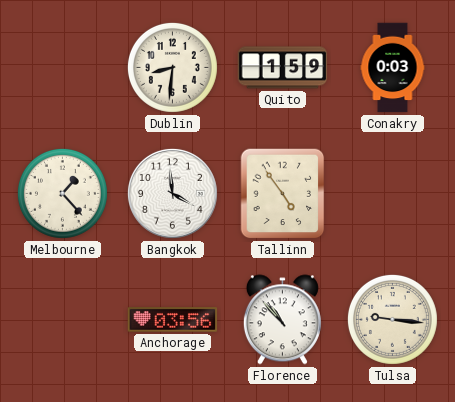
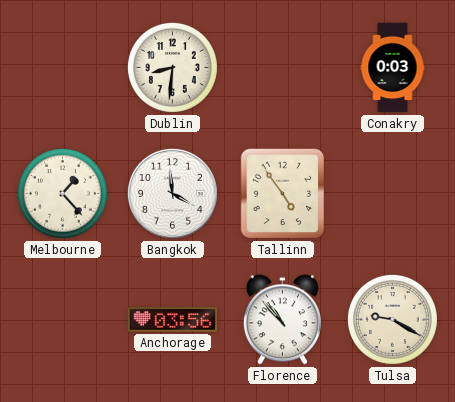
Quito: 1:59 -> none (283, 68)
Tulsa: 9:16 -> 9:20 (392, 319)
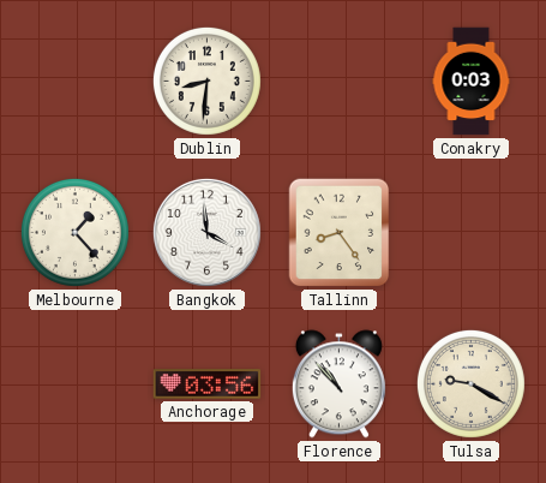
Tallinn: 4:54 -> 8:24 (340, 233)
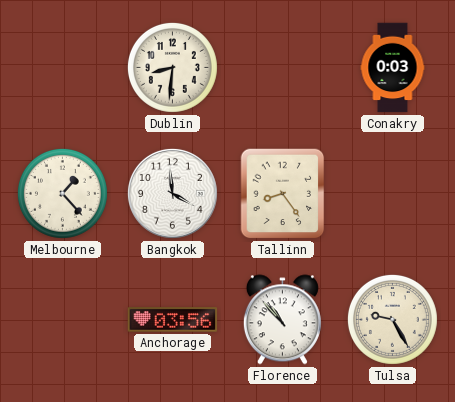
Tulsa: 9:20 -> 9:25 (392, 319)
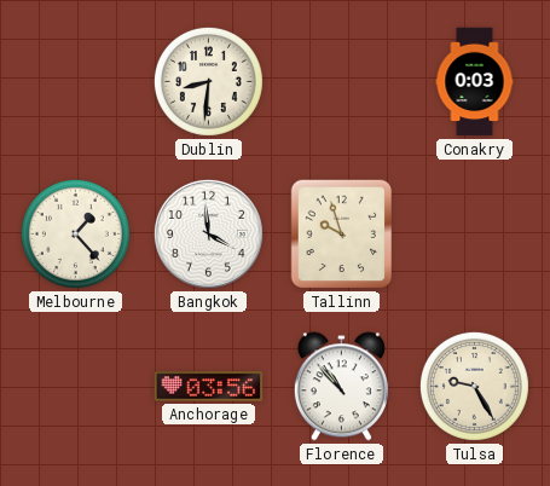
Tallinn: 8:24 -> 9:57 (342, 235)
